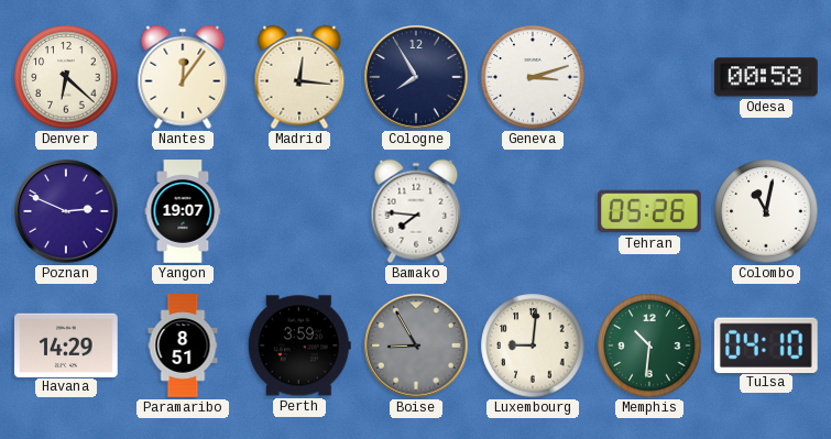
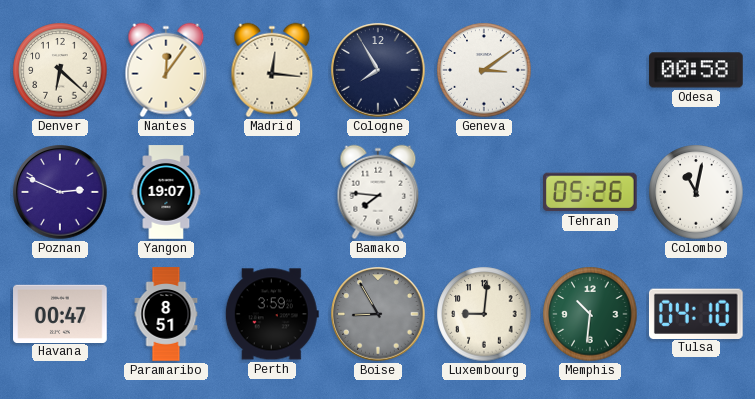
Geneva: 3:12 -> 3:09 (484, 70)
Havana: 14:29 -> 00:47 (60, 313)
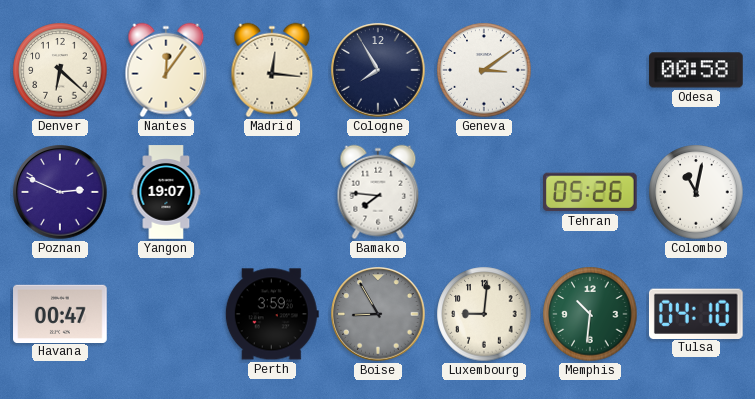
Paramaribo: 8:51 -> none (166, 314)
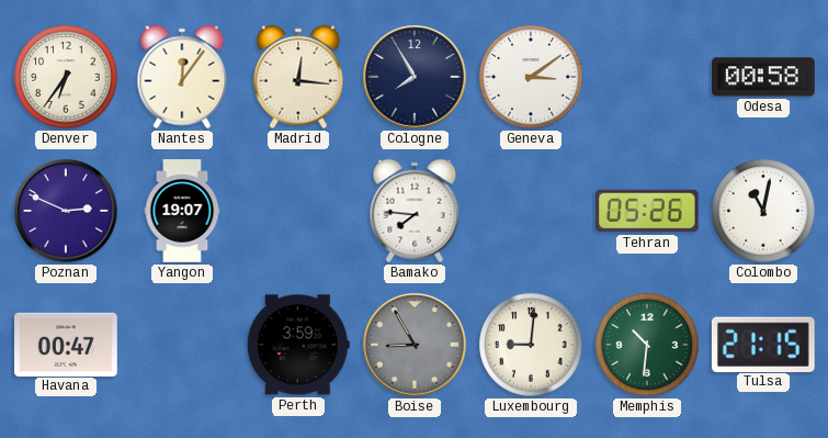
Denver: 6:22 -> 6:36 (66, 77)
Tulsa: 04:10 -> 21:15 (763, 344)
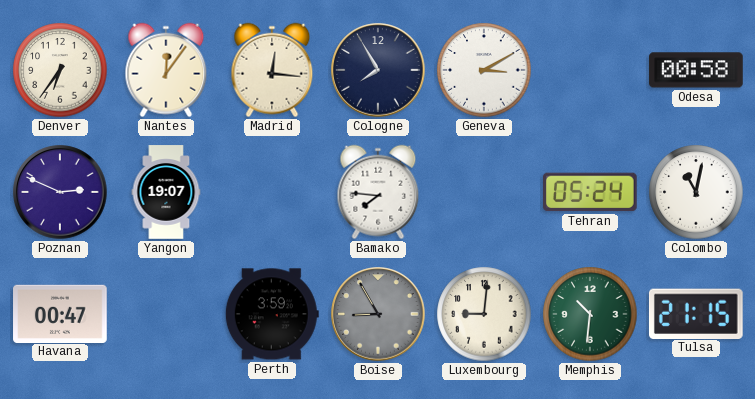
Geneva: 3:09 -> 3:10 (484, 70)
Tehran: 05:26 -> 05:24 (591, 192)
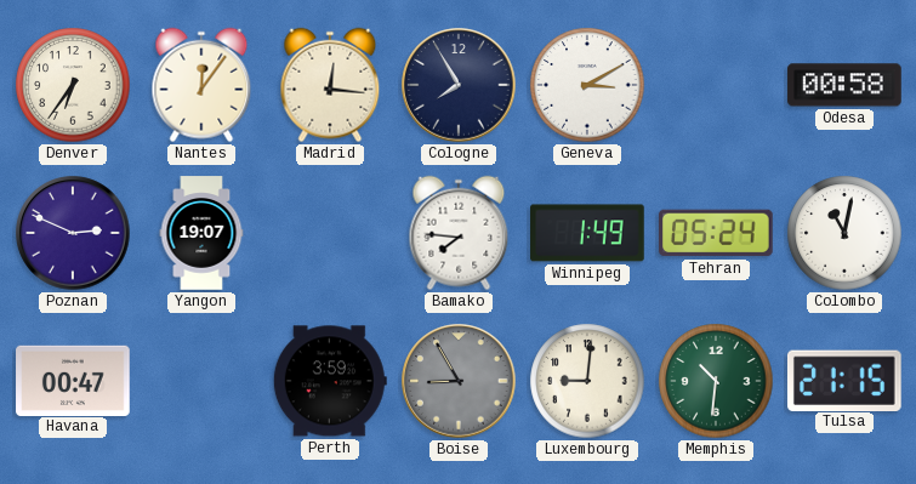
Winnipeg: none -> 1:49 (587, 233)
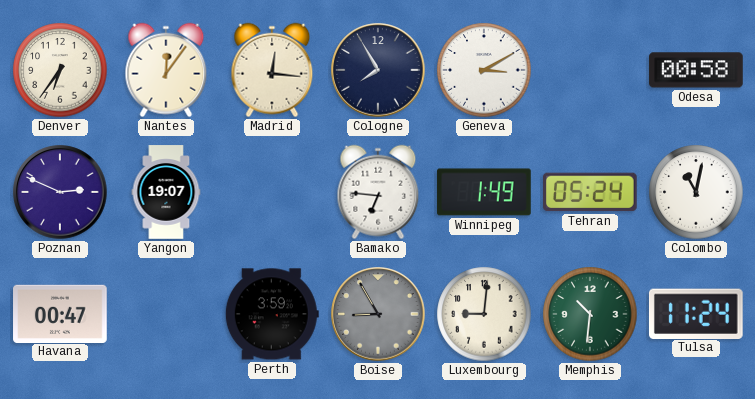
Bamako: 7:46 -> 6:46 (378, 192)
Tulsa: 21:15 -> 11:24 (696, 313)
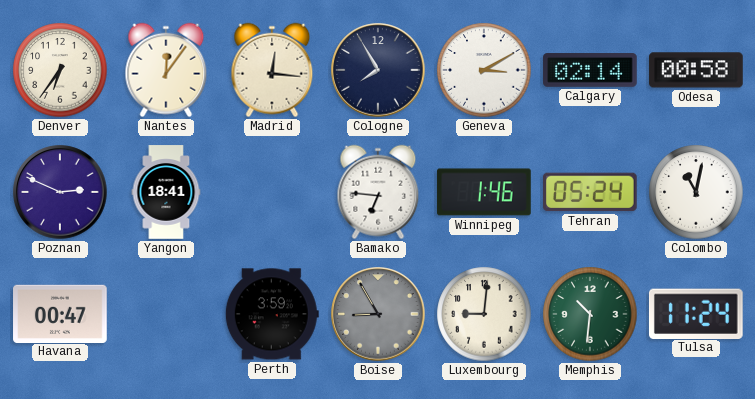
Calgary: none -> 02:14 (590, 70)
Yangon: 19:07 -> 18:41 (166, 192)
Winnipeg: 1:49 -> 1:46 (484, 192)
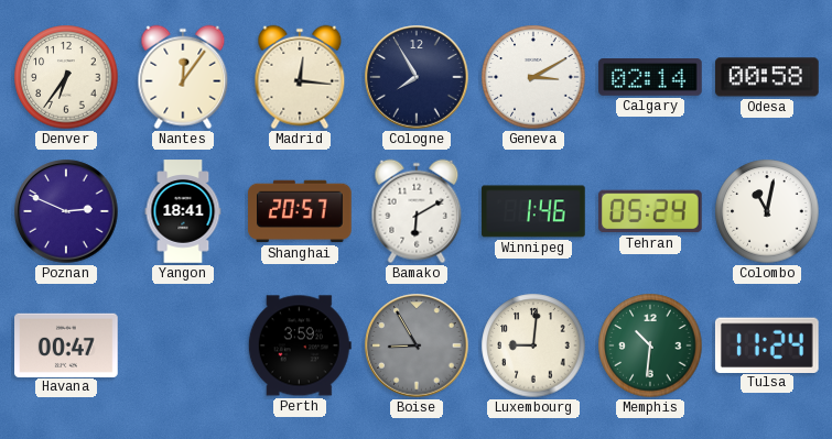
Shanghai: none -> 20:57 (300, 211)
Bamako: 6:46 -> 6:10 (417, 211)
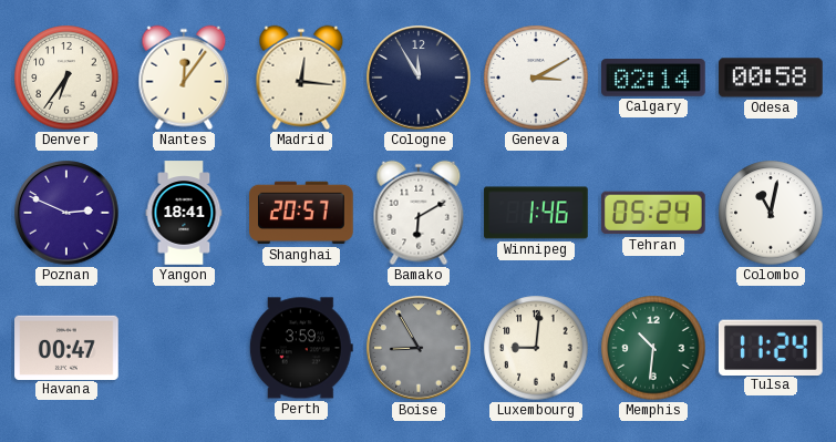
Cologne: 7:55 -> 11:55 (419, 78)
